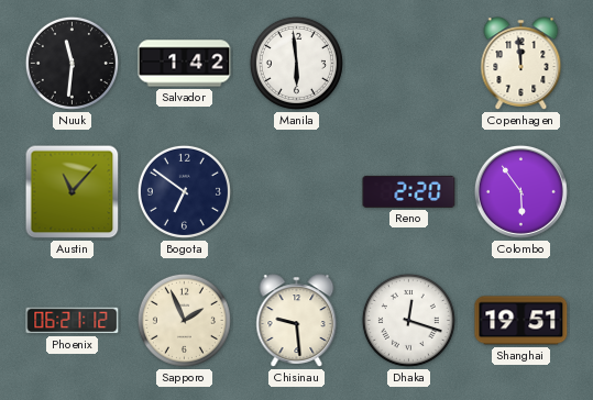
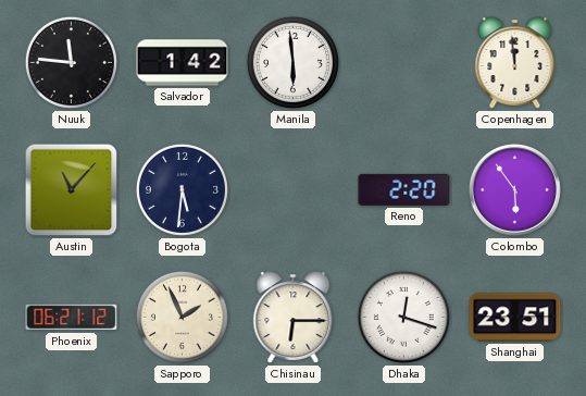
Nuuk: 11:31 -> 11:46 (71, 62)
Bogota: 6:51 -> 5:31 (182, 189)
Chisinau: 9:29 -> 6:15 (294, 318)
Shanghai: 19:51 -> 23:51 (515, 318)
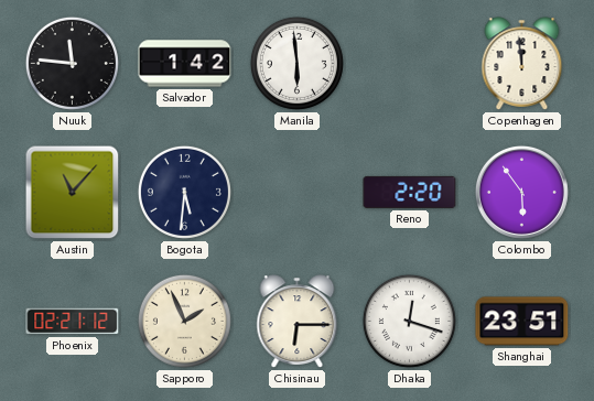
Phoenix: 06:21 -> 02:21 (73, 322)
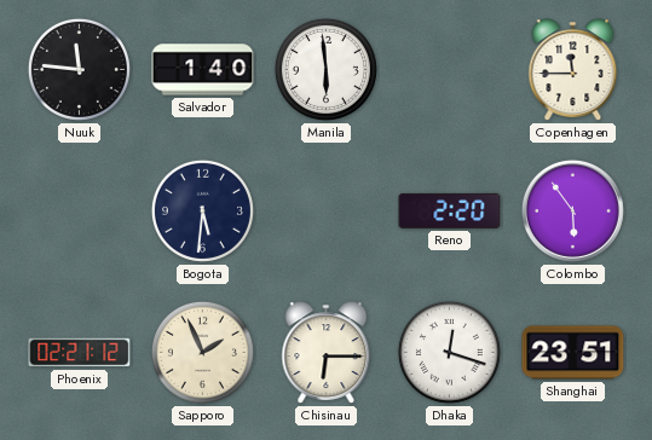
Salvador: 1:42 -> 1:40 (203, 70)
Copenhagen: 11:59 -> 11:45 (573, 70)
Austin: 11:07 -> none (73, 193)
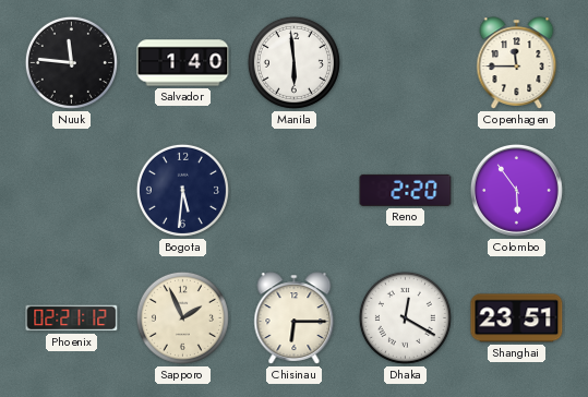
Dhaka: 12:18 -> 12:20 (405, 317)
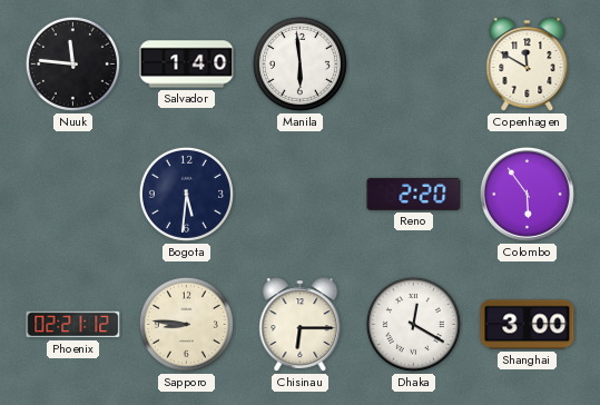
Copenhagen: 11:45 -> 11:50 (528, 65)
Sapporo: 1:56 -> 8:46 (186, 324)
Shanghai: 23:51 -> 3:00 (528, 325)
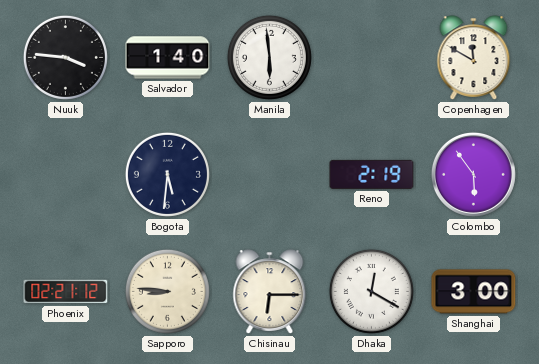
Nuuk: 11:46 -> 3:46 (65, 57)
Reno: 2:20 -> 2:19 (372, 174)
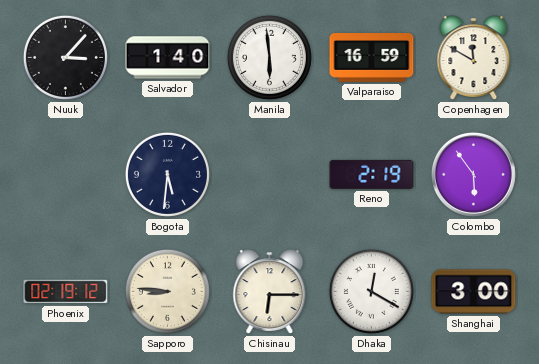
Nuuk: 3:46 -> 3:07 (65, 57)
Valparaiso: none -> 16:59 (372, 58)
Phoenix: 02:21 -> 02:19 (66, 292)
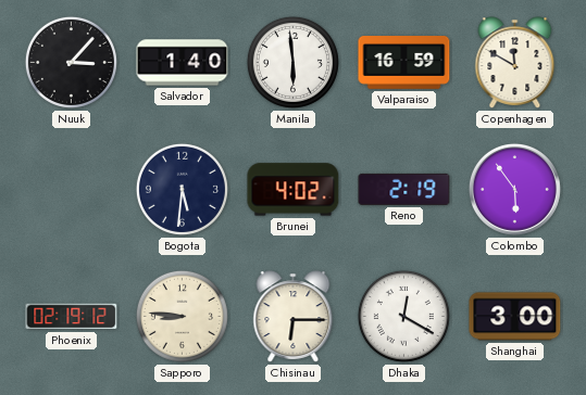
Brunei: none -> 4:02 (294, 190)
